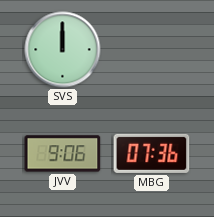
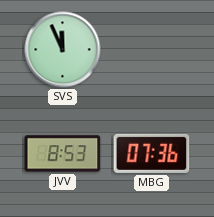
SVS: 12:00 -> 11:56 (63, 50)
JVV: 9:06 -> 8:53 (63, 154)
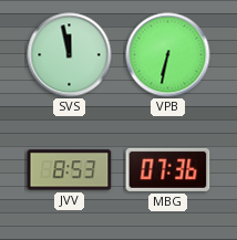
SVS: 11:56 -> 11:58 (70, 55)
VPB: none -> 6:32 (168, 55)
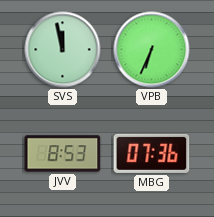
VPB: 6:32 -> 6:34 (152, 50)
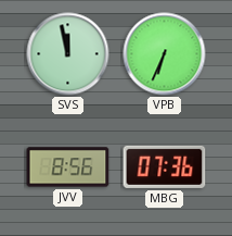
JVV: 8:53 -> 8:56 (68, 167)
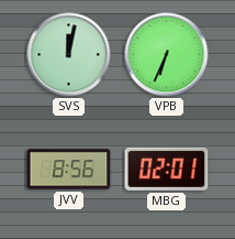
SVS: 11:58 -> 12:02 (69, 55)
MBG: 07:36 -> 02:01 (167, 169)
